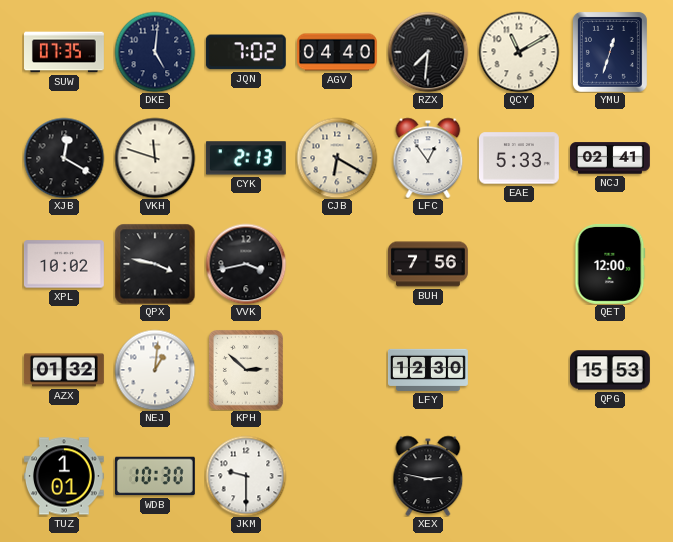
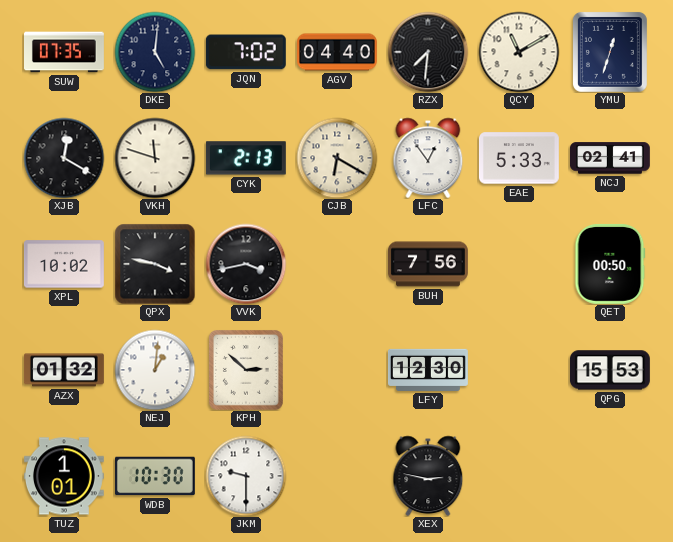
QET: 12:00 -> 00:50 (610, 264)
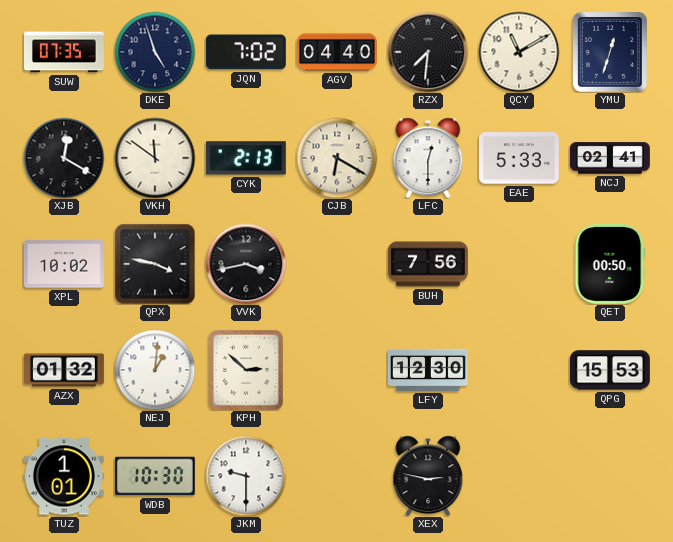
DKE: 5:01 -> 4:57 (155, 52)
VKH: 11:48 -> 11:51 (155, 158)
LFC: 12:54 -> 12:30 (428, 158)
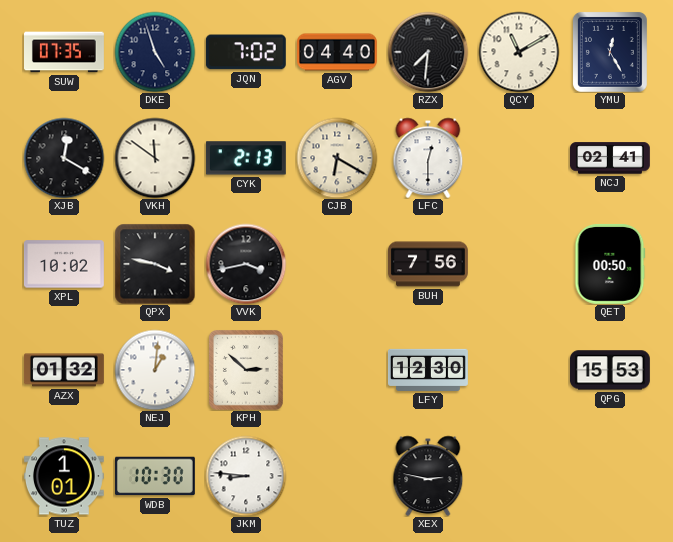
YMU: 12:33 -> 12:25 (610, 52)
EAE: 5:33 -> none (519, 158)
JKM: 9:30 -> 8:46 (246, 476)
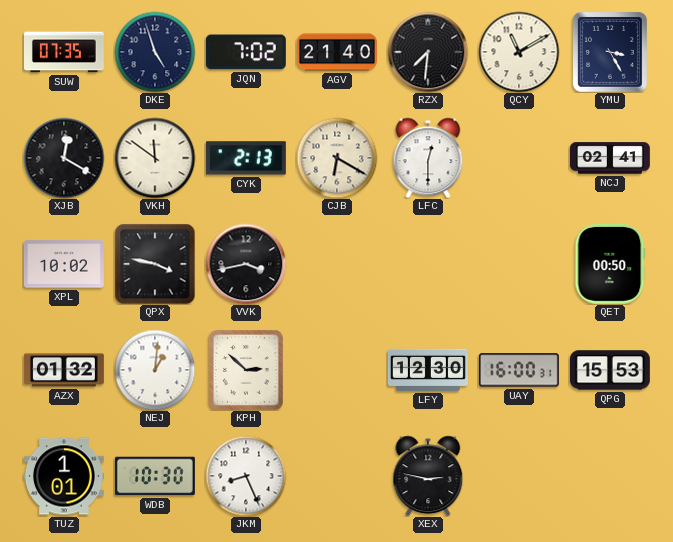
AGV: 04:40 -> 21:40 (338, 52)
YMU: 12:25 -> 3:25 (610, 52)
BUH: 7:56 -> none (428, 264)
UAY: none -> 16:00 (519, 370)
JKM: 8:46 -> 8:26 (246, 476)
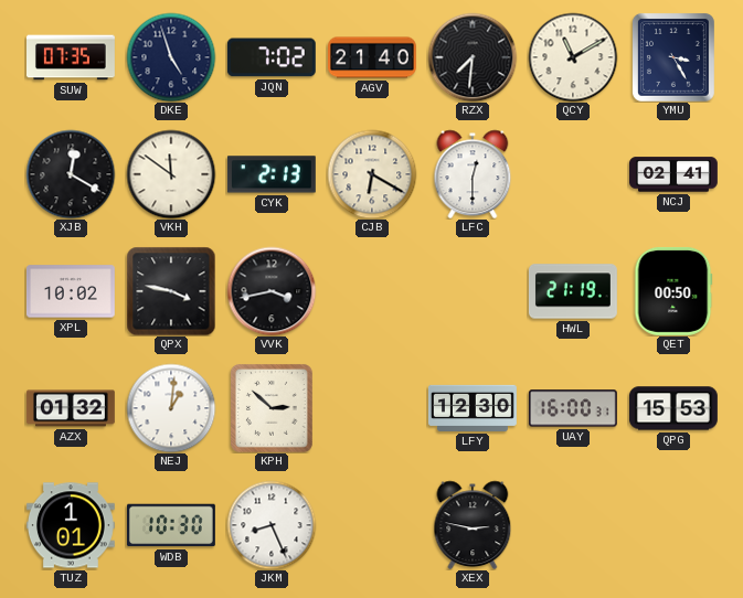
HWL: none -> 21:19 (573, 291)
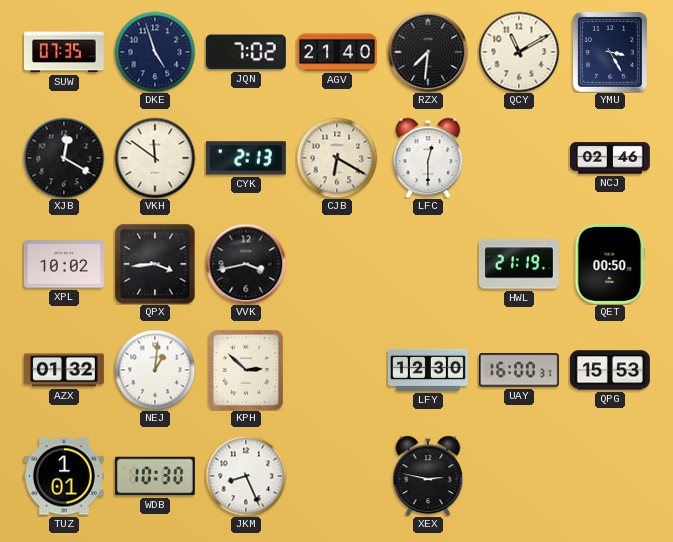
NCJ: 02:41 -> 02:46 (610, 158)
QPX: 3:47 -> 3:44 (155, 264)
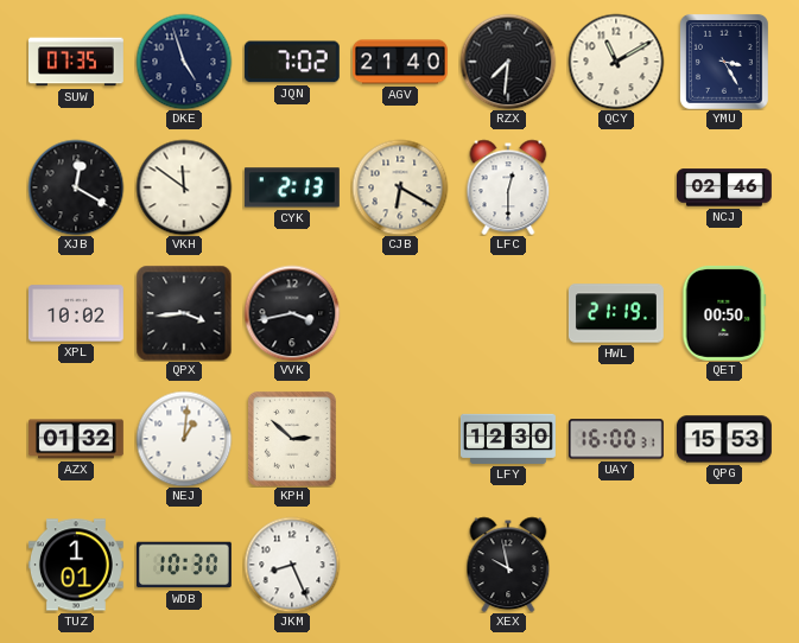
XEX: 2:47 -> 9:58 (508, 565)
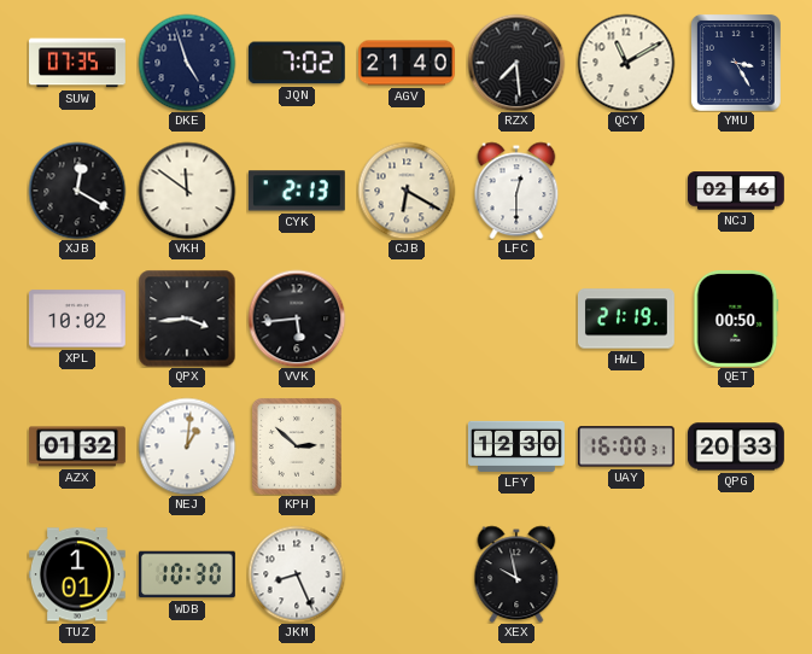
RZX: 7:31 -> 7:29 (516, 63)
VVK: 3:43 -> 5:44 (297, 319)
QPG: 15:53 -> 20:33 (736, 446)
